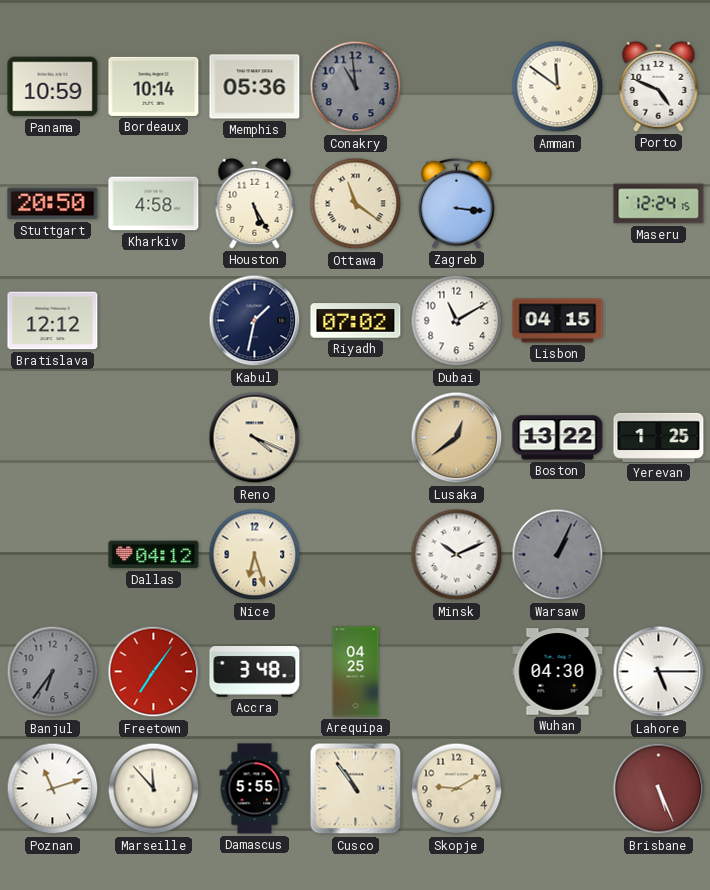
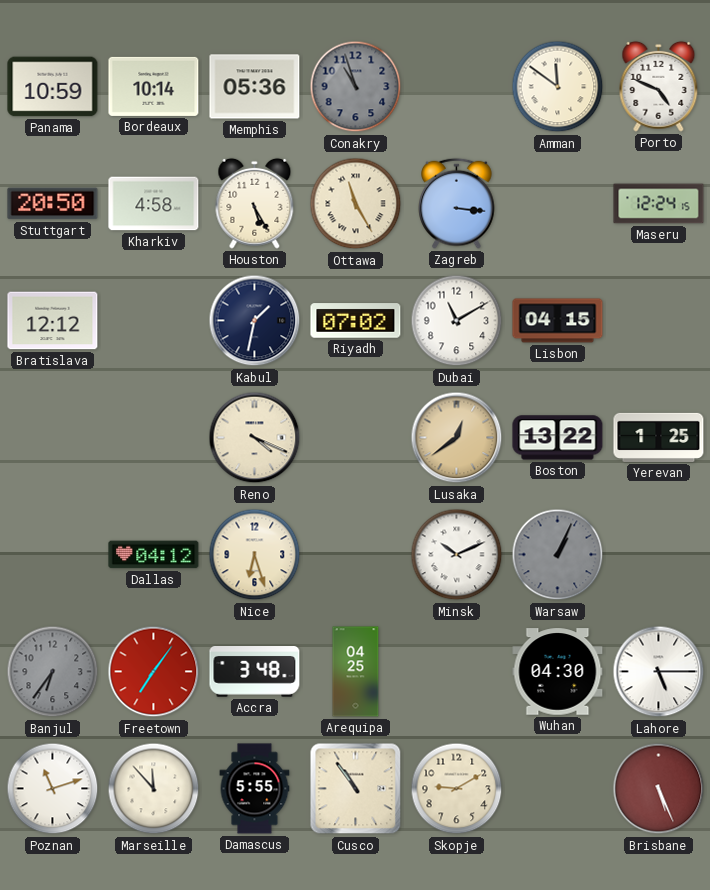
Conakry: 10:59 -> 10:57 (356, 87)
Ottawa: 11:21 -> 11:25 (356, 204)
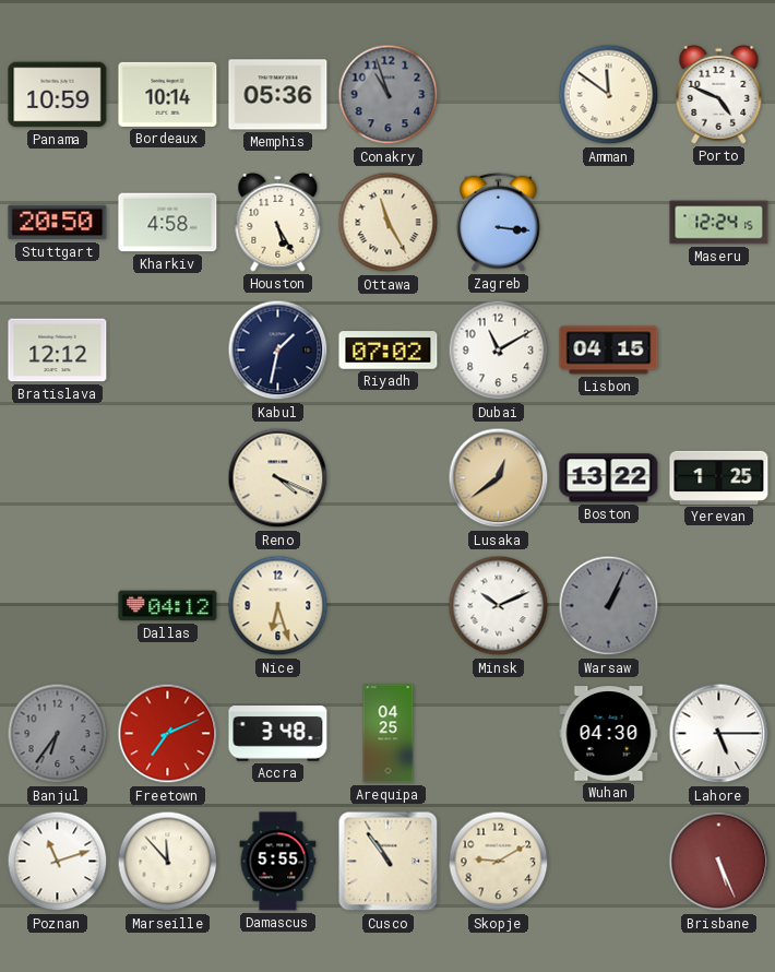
Freetown: 7:06 -> 7:11 (168, 734)
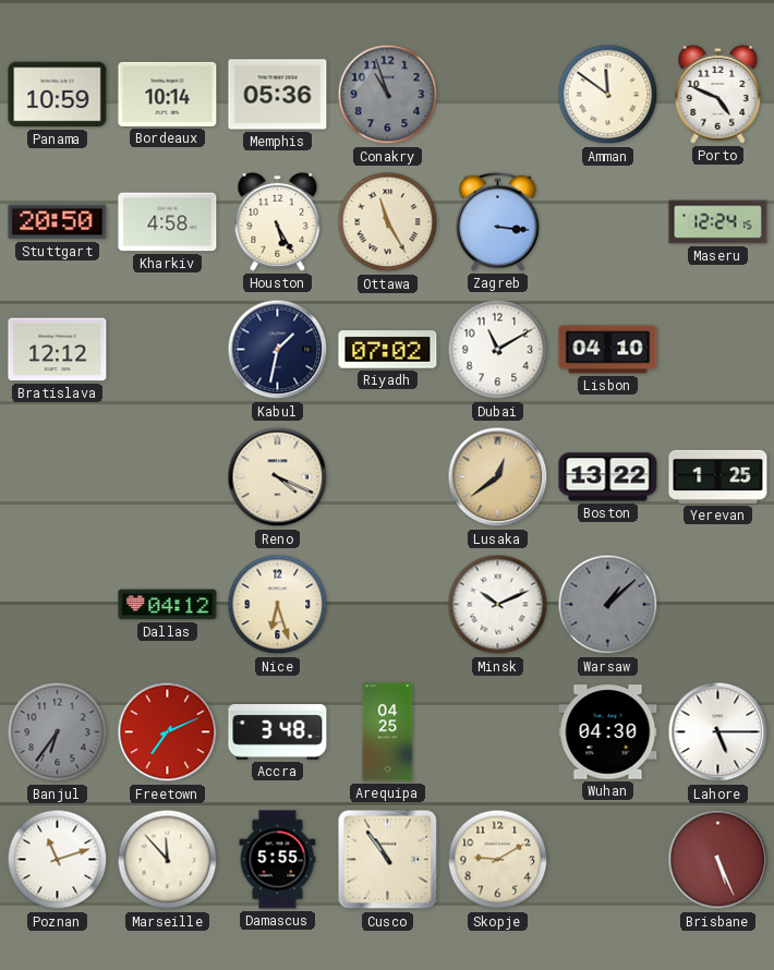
Lisbon: 04:15 -> 04:10 (608, 350)
Warsaw: 1:04 -> 1:08 (608, 605)
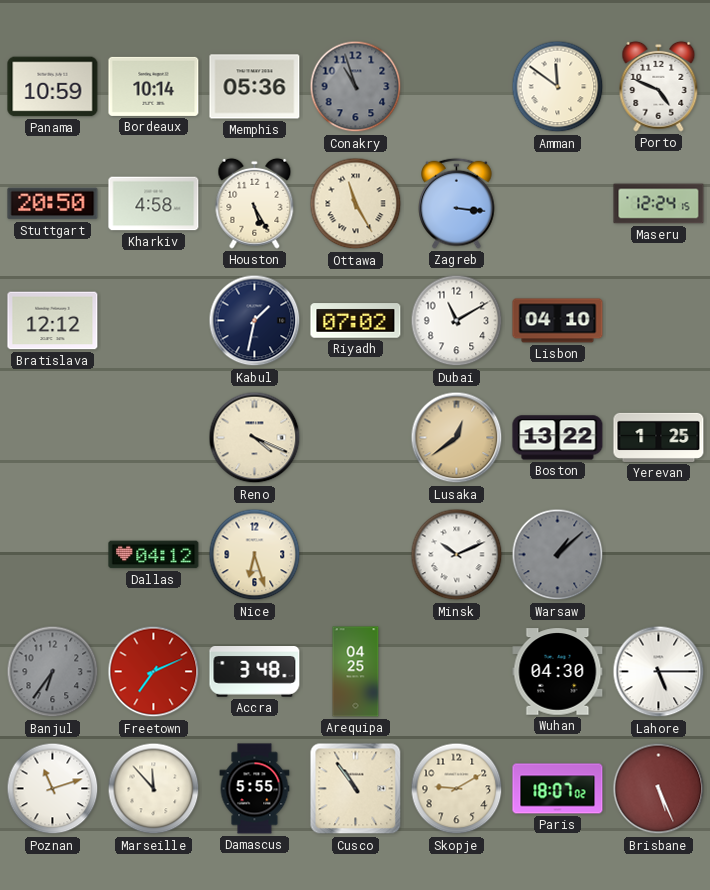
Paris: none -> 18:07 (558, 789)
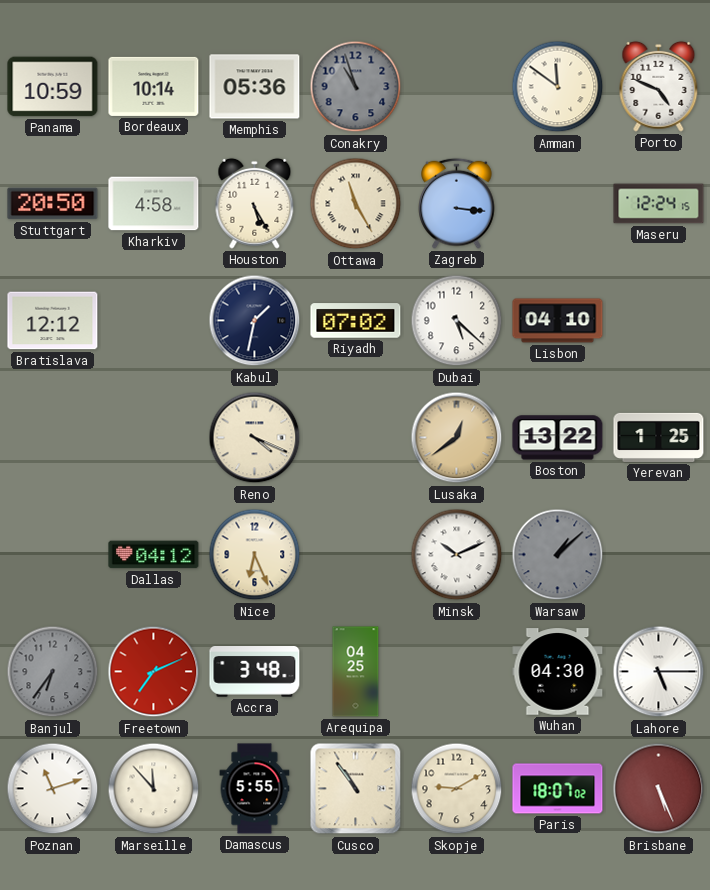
Dubai: 11:10 -> 5:22 (457, 321)
Nice: 6:27 -> 6:26 (255, 555)
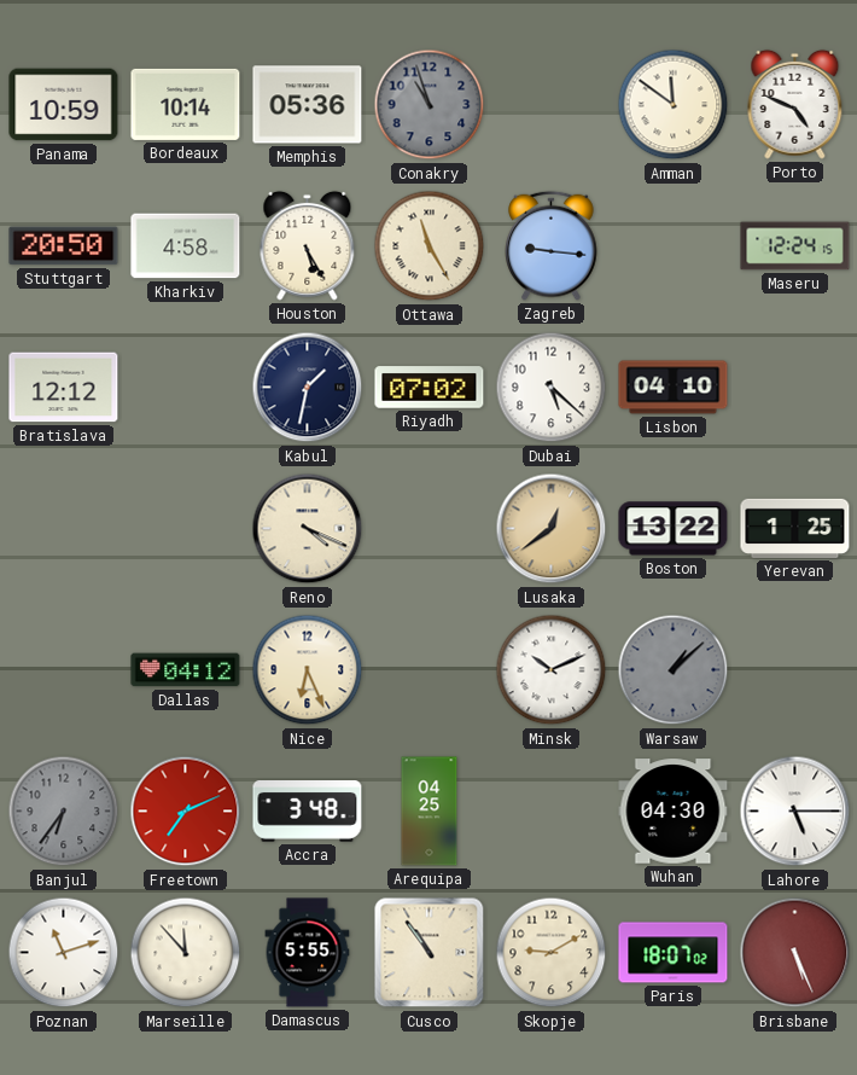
Zagreb: 3:16 -> 9:16 (552, 245)
